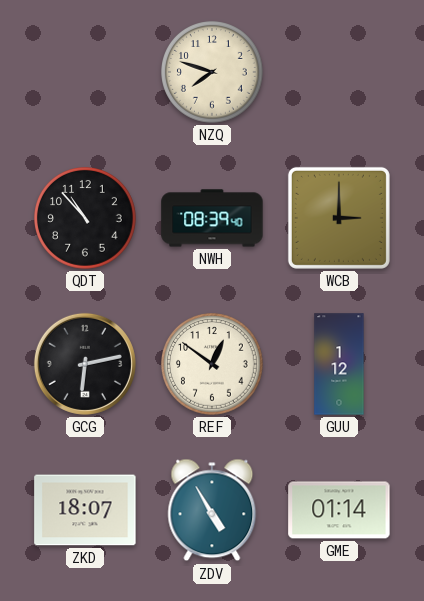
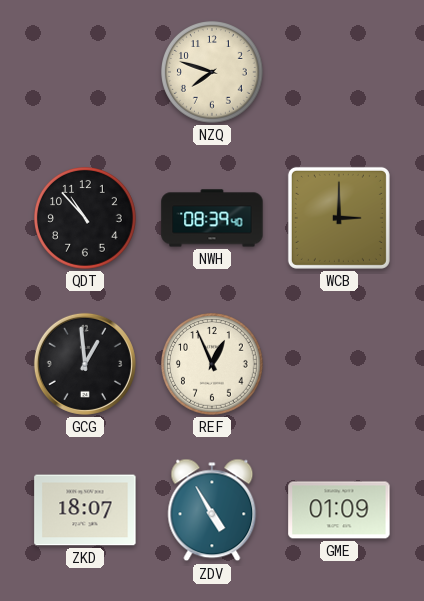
GCG: 6:13 -> 12:59 (85, 364)
REF: 12:51 -> 12:56 (213, 365)
GUU: 1:12 -> none (339, 364)
GME: 01:14 -> 01:09 (339, 510)
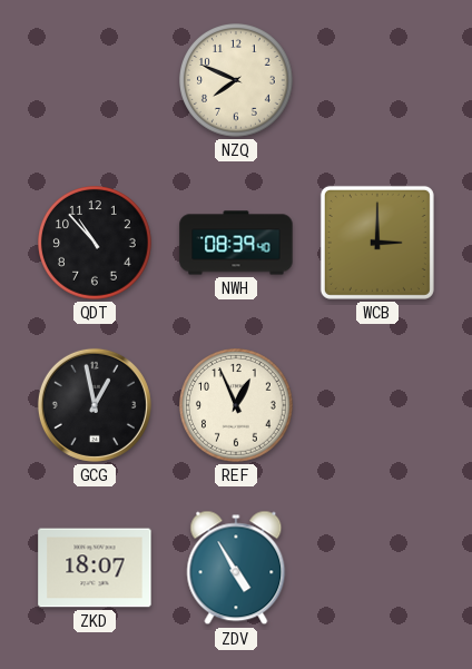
NZQ: 7:48 -> 7:49 (237, 81)
GCG: 12:59 -> 12:58 (95, 405)
GME: 01:09 -> none (339, 510)
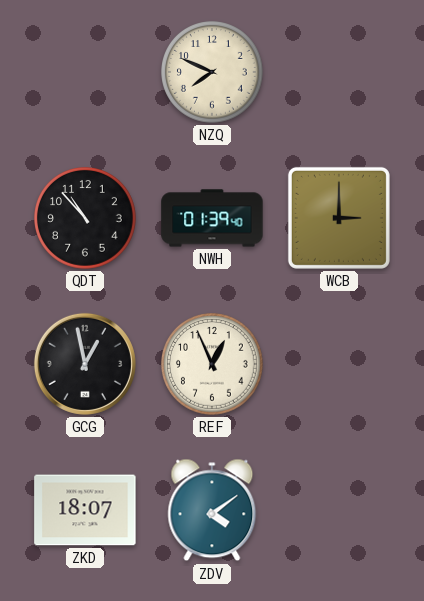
NWH: 08:39 -> 01:39 (212, 218)
ZDV: 4:55 -> 4:09 (212, 510)
